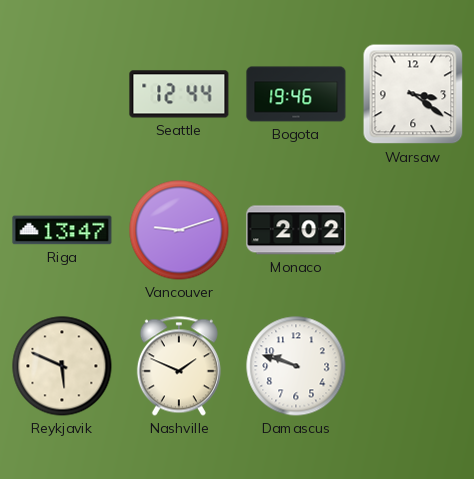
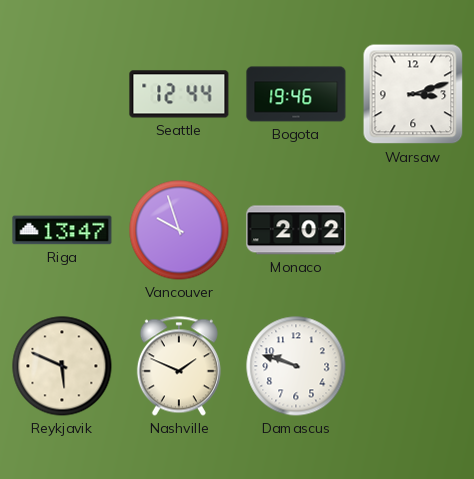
Warsaw: 3:21 -> 3:12 (413, 94)
Vancouver: 9:12 -> 9:57 (179, 230)
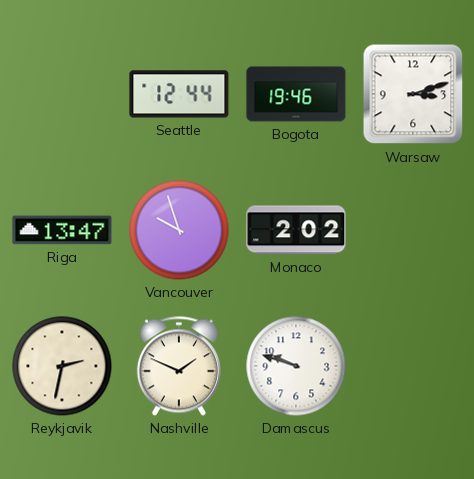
Reykjavik: 5:49 -> 2:32 (62, 366)
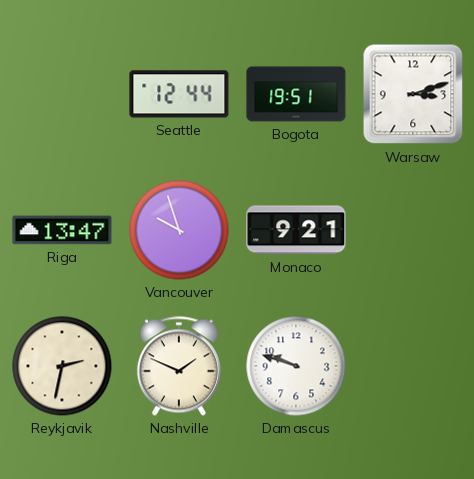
Bogota: 19:46 -> 19:51 (296, 94)
Monaco: 2:02 -> 9:21 (296, 230)
